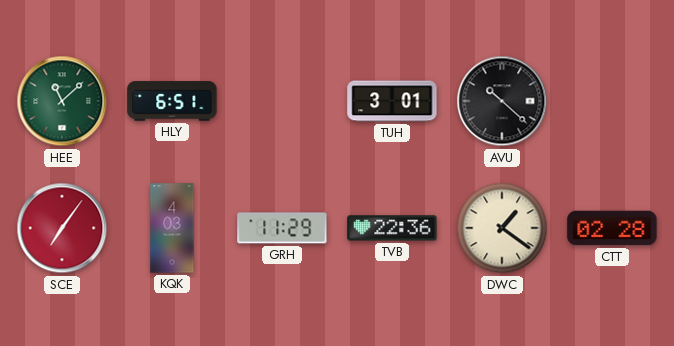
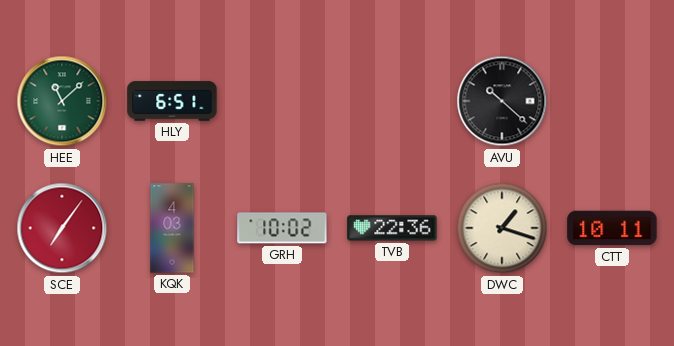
TUH: 3:01 -> none (392, 101)
GRH: 11:29 -> 10:02 (282, 228)
DWC: 1:21 -> 1:18 (502, 228)
CTT: 02:28 -> 10:11 (612, 228)
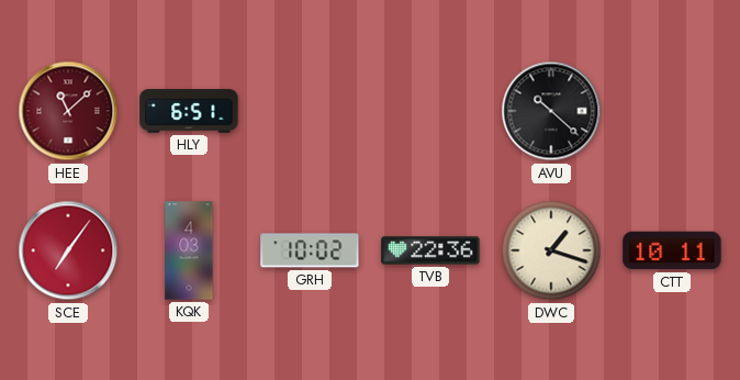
HEE dial: green -> burgundy (68, 111)
